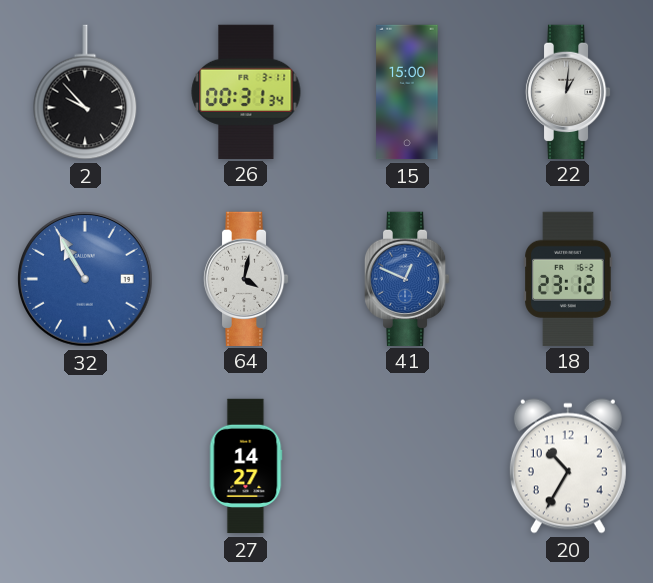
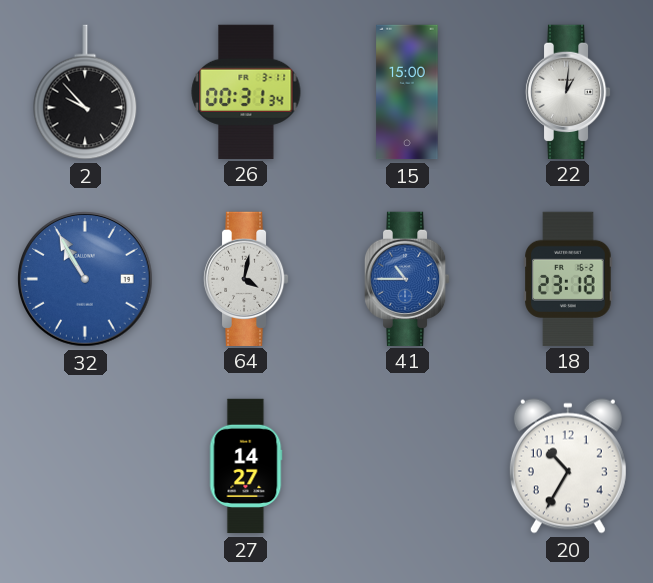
41: 12:49 -> 10:45 (407, 278)
18: 23:12 -> 23:18 (568, 278)
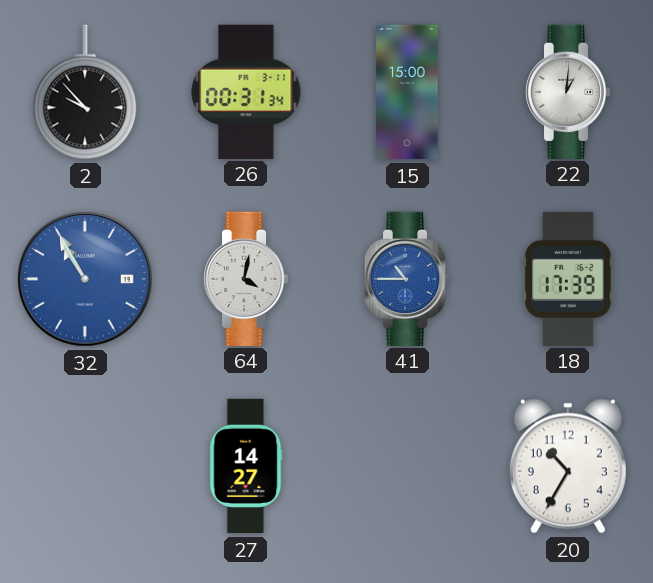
18: 23:18 -> 17:39 (568, 278)
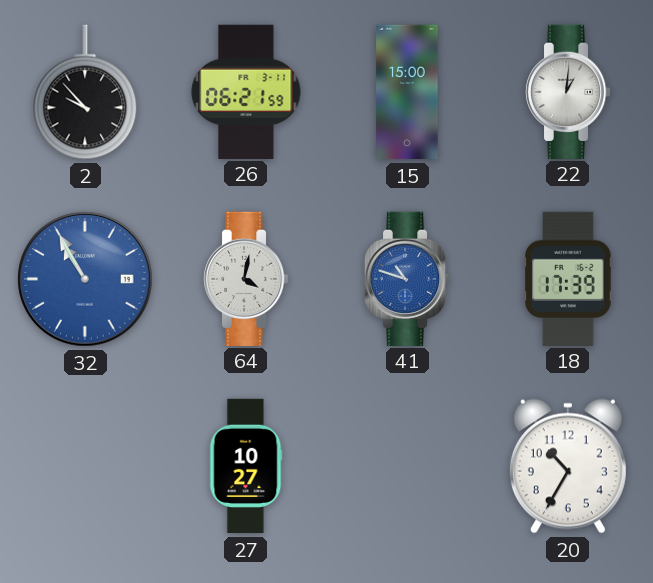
26: 00:31 -> 06:21 (246, 91)
41: 10:45 -> 10:48 (407, 278)
27: 14:27 -> 10:27 (246, 466)
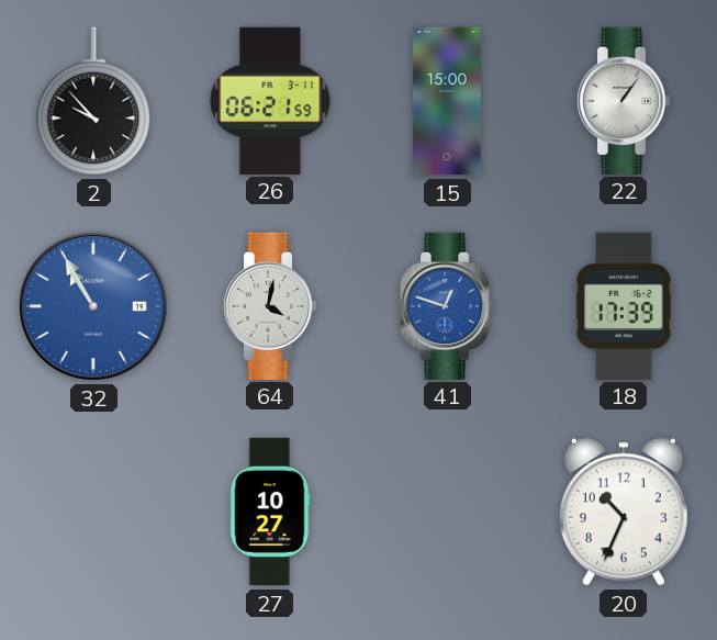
22: 1:01 -> 1:06 (624, 100)
41: 10:48 -> 12:48 (447, 305)
20: 10:35 -> 10:34 (624, 512)
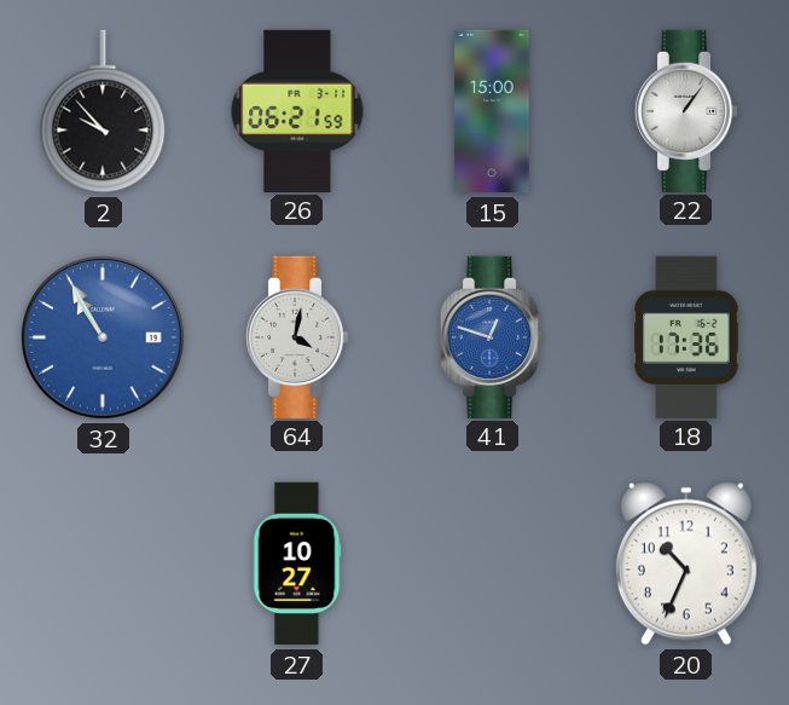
18: 17:39 -> 17:36 (686, 336)
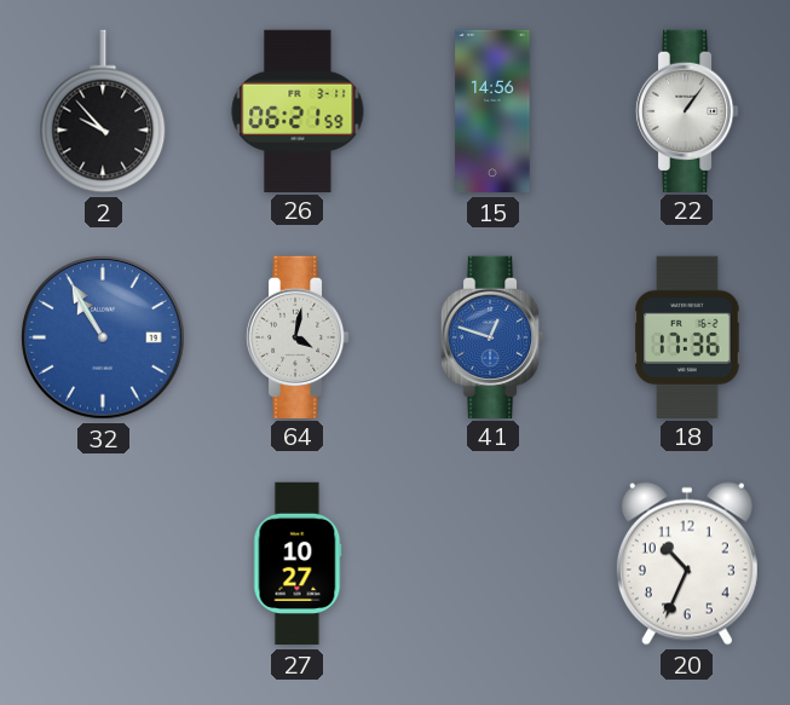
15: 15:00 -> 14:56 (492, 111)
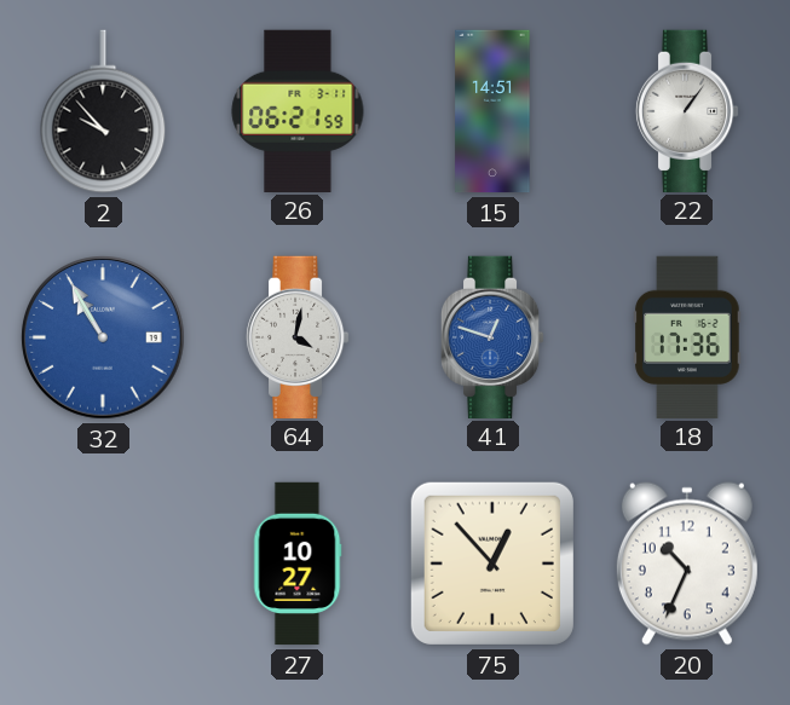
15: 14:56 -> 14:51 (492, 111)
75: none -> 12:53 (492, 564)
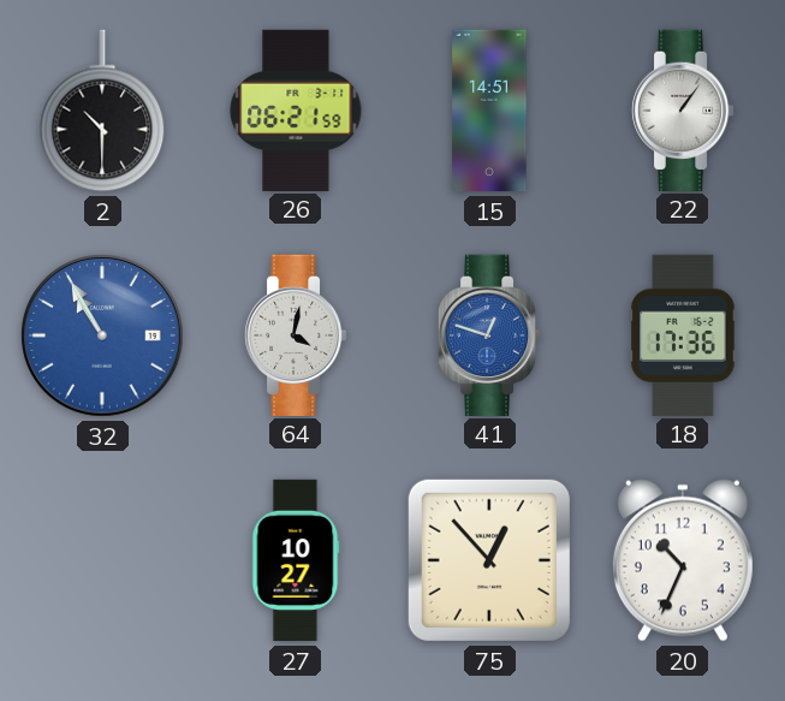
2: 9:53 -> 10:30 (102, 111)
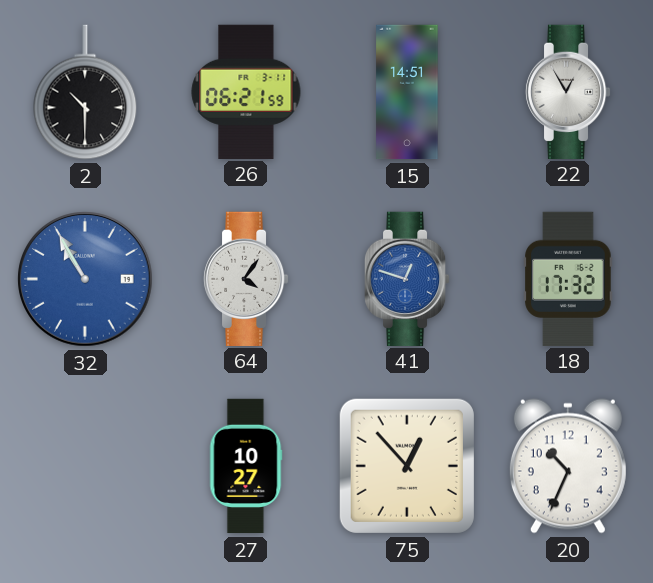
22: 1:06 -> 12:55 (568, 91)
64: 4:02 -> 4:06 (246, 278)
18: 17:36 -> 17:32 (568, 278)
